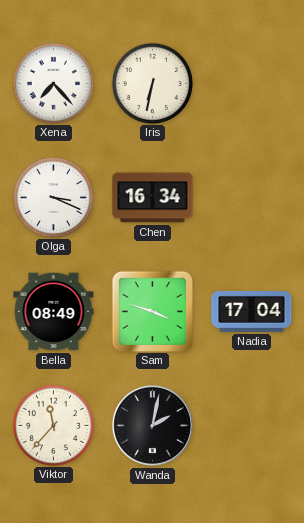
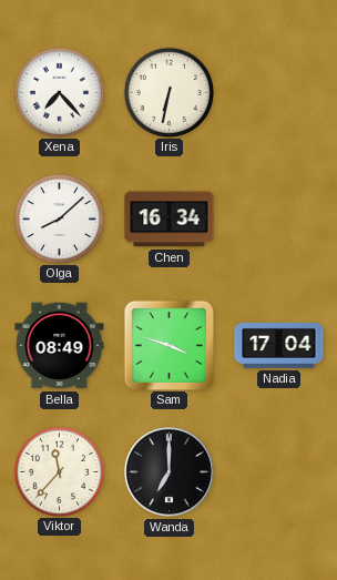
Olga: 3:19 -> 8:08 (59, 218)
Wanda: 2:02 -> 7:00 (168, 471)
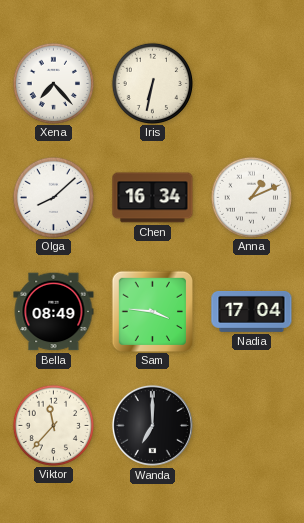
Anna: none -> 1:11 (251, 197)
Sam: 3:48 -> 3:46 (152, 311)
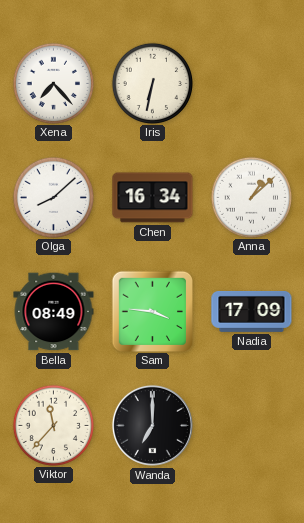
Anna: 1:11 -> 1:08 (251, 197)
Nadia: 17:04 -> 17:09 (252, 311)
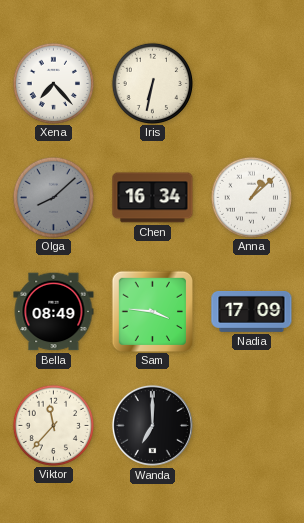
Olga dial: white -> grey (53, 197)
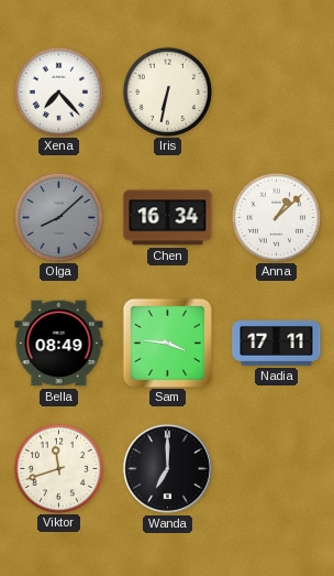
Nadia: 17:09 -> 17:11 (277, 343)
Viktor: 11:37 -> 11:42 (58, 468)
